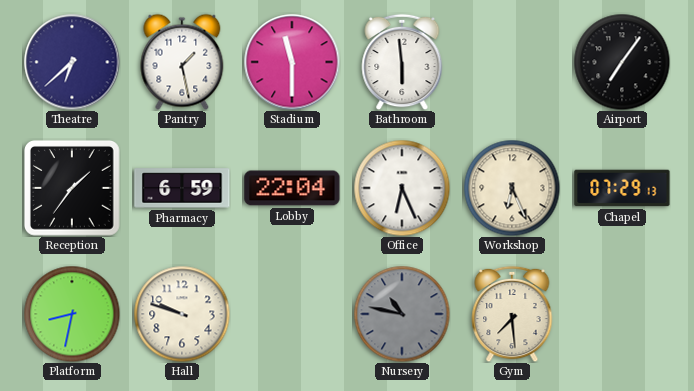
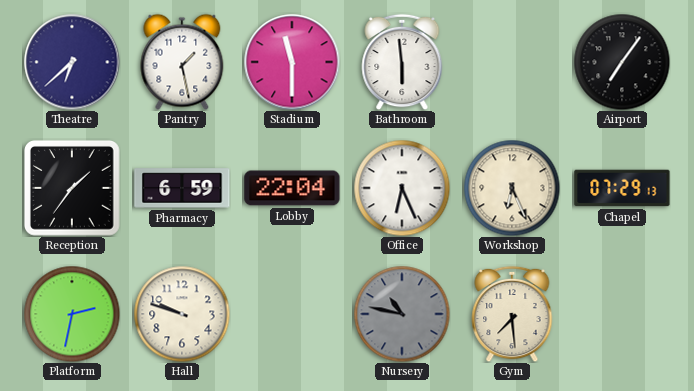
Platform: 8:32 -> 2:32 (72, 314)
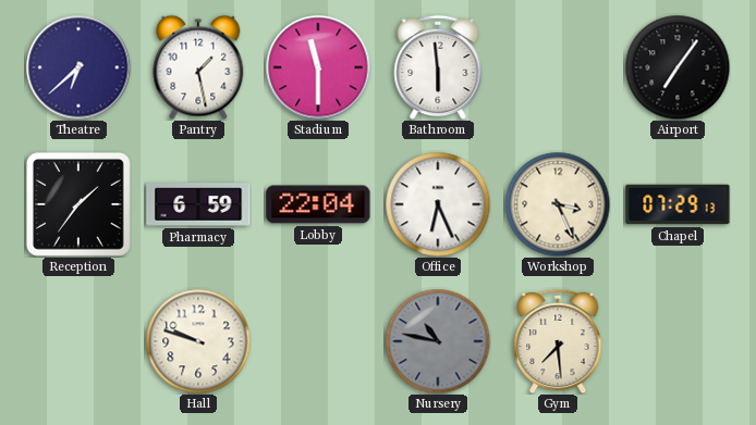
Workshop: 6:26 -> 3:26 (558, 204)
Platform: 2:32 -> none (72, 314)
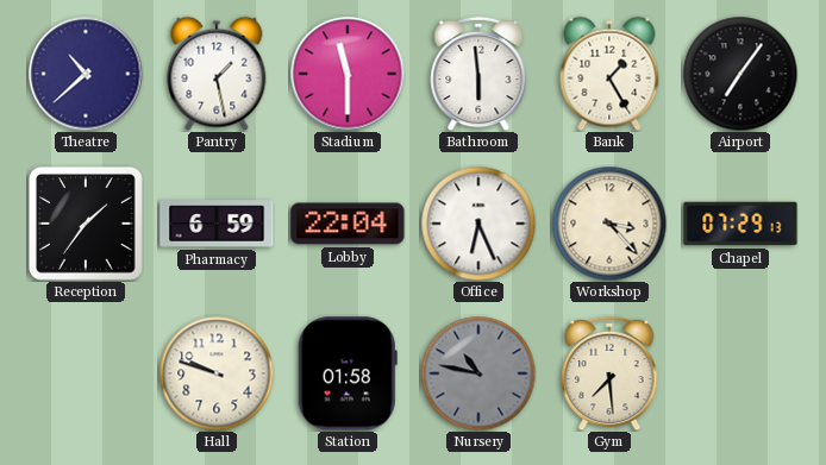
Theatre: 6:38 -> 10:38 (86, 74)
Bank: none -> 1:25 (609, 74)
Workshop: 3:26 -> 3:23 (609, 224)
Station: none -> 01:58 (348, 373)
